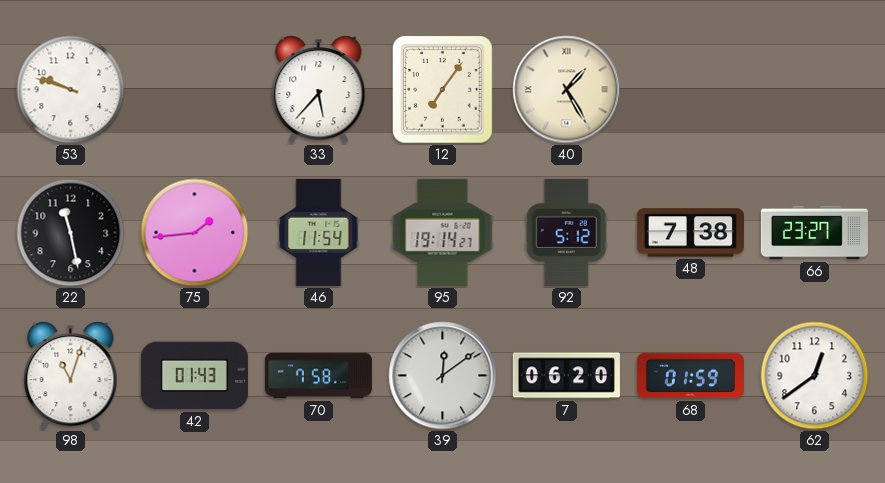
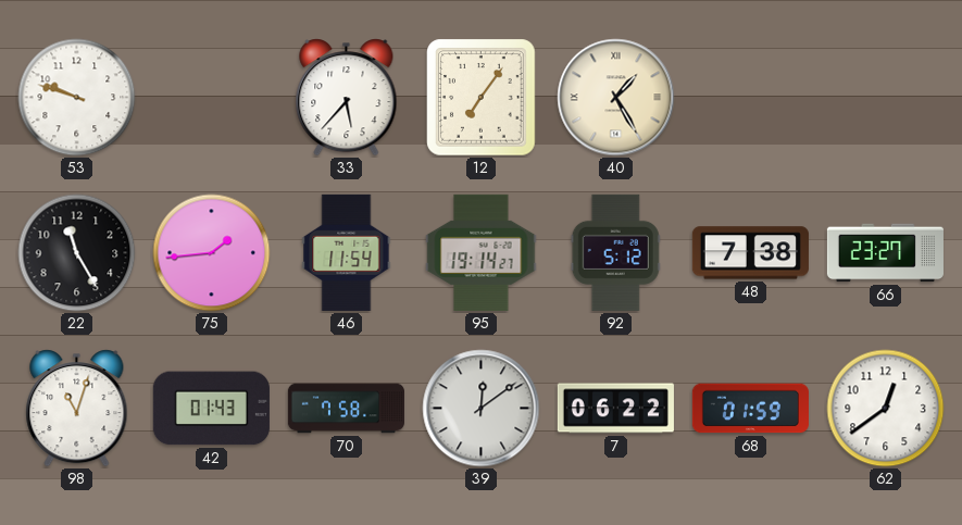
22: 11:28 -> 11:25 (77, 253)
7: 06:20 -> 06:22 (615, 409)
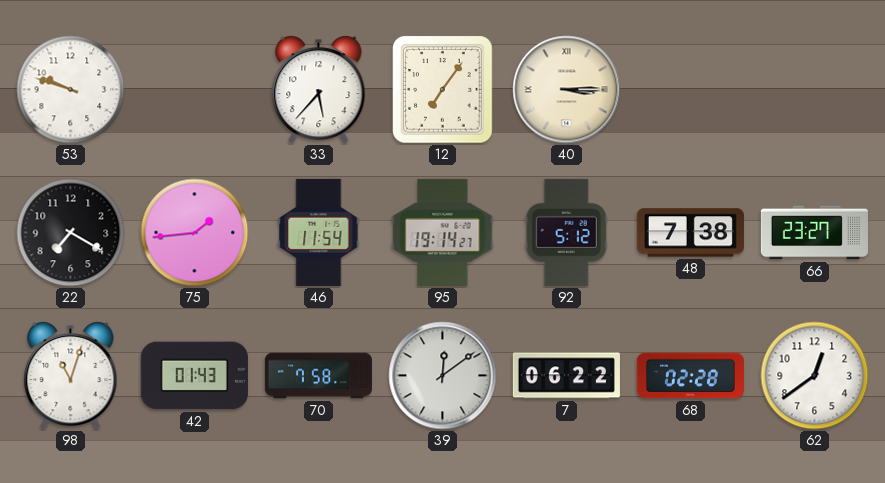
40: 1:25 -> 3:15 (567, 90)
22: 11:25 -> 7:20 (71, 233)
68: 01:59 -> 02:28 (690, 376)
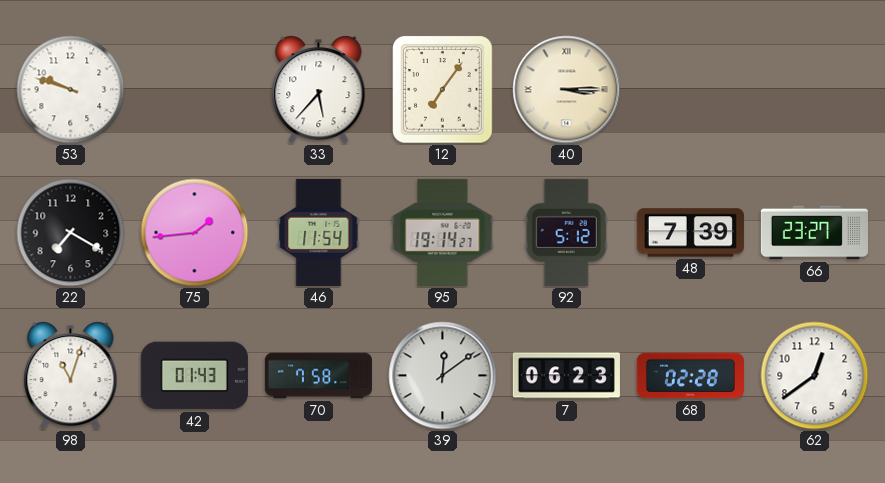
48: 7:38 -> 7:39 (690, 233)
7: 06:22 -> 06:23 (566, 376)
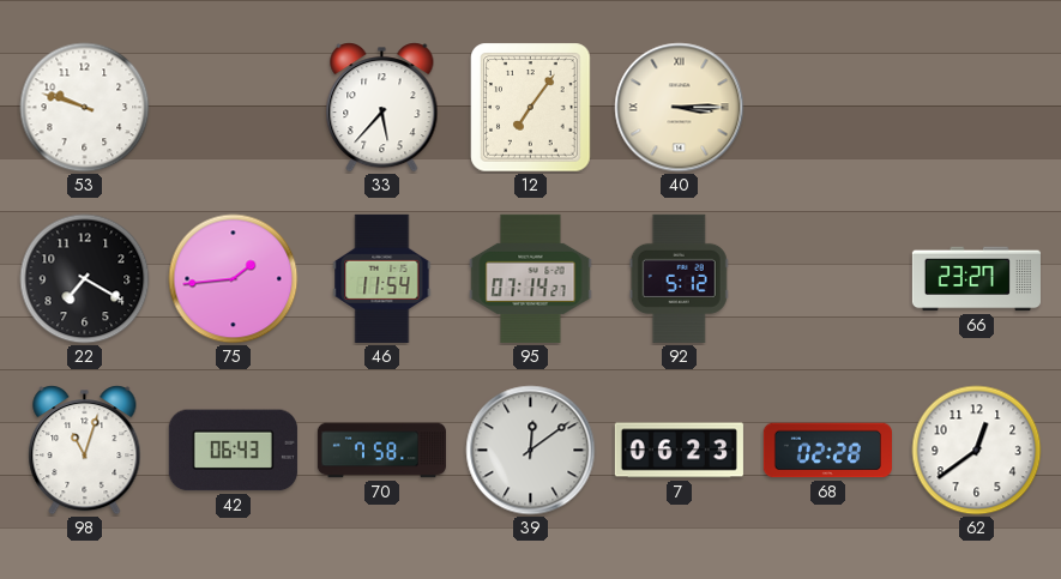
95: 19:14 -> 07:14 (531, 278)
48: 7:39 -> none (690, 233)
42: 01:43 -> 06:43 (233, 451)
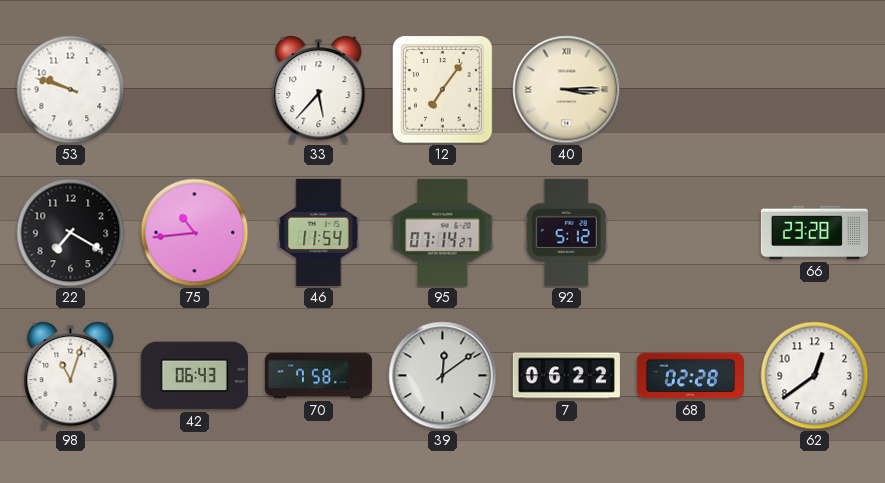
75: 1:44 -> 10:44 (195, 233)
66: 23:27 -> 23:28 (814, 233)
7: 06:23 -> 06:22 (566, 376)
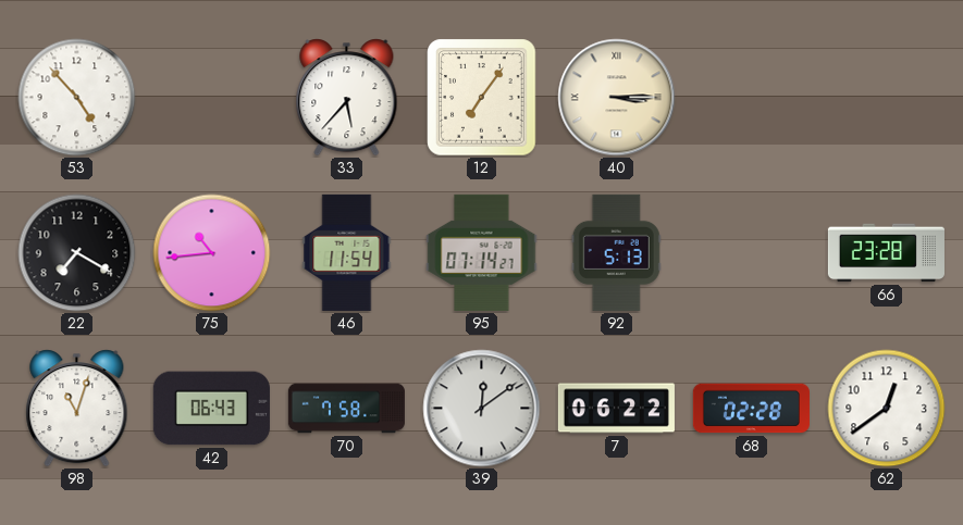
53: 9:48 -> 4:53 (77, 98)
92: 5:12 -> 5:13 (616, 252)
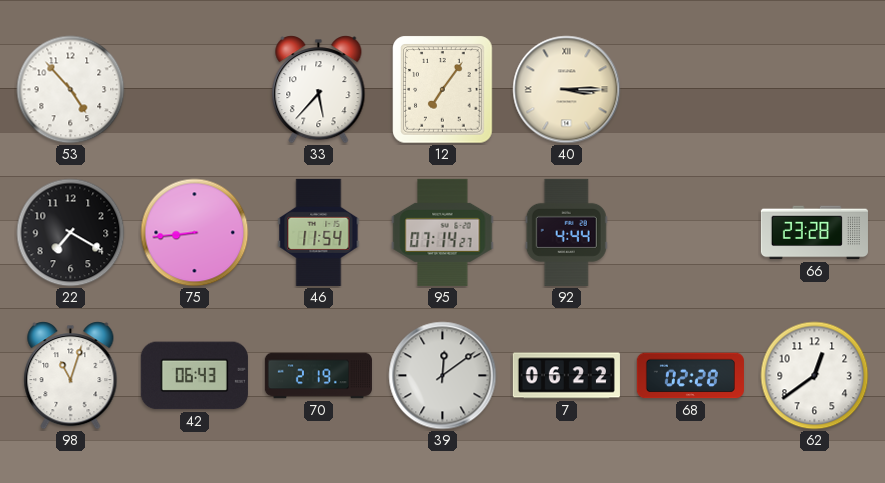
75: 10:44 -> 8:44 (195, 233)
92: 5:13 -> 4:44 (566, 232)
70: 7:58 -> 2:19 (318, 376)
